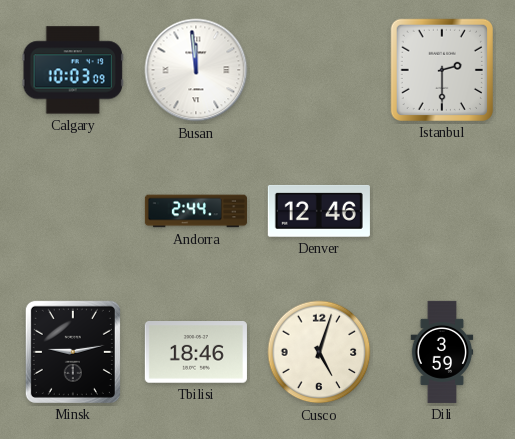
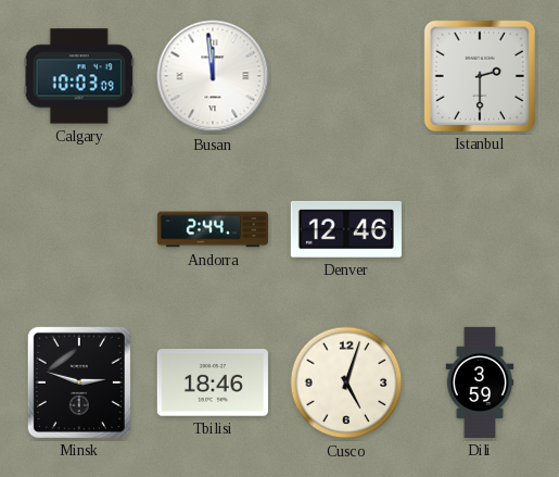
Minsk: 9:13 -> 2:48 (79, 382)
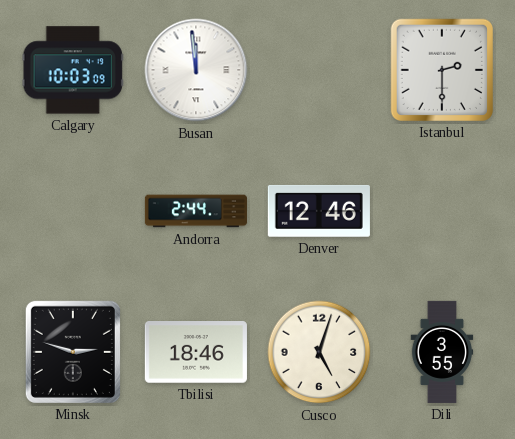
Dili: 3:59 -> 3:55 (442, 352)
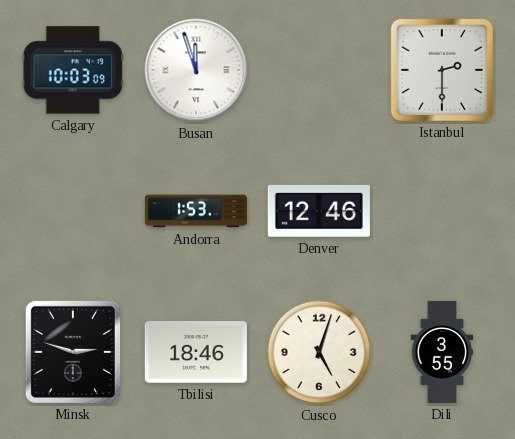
Busan: 11:59 -> 11:57 (196, 70)
Andorra: 2:44 -> 1:53 (196, 211)
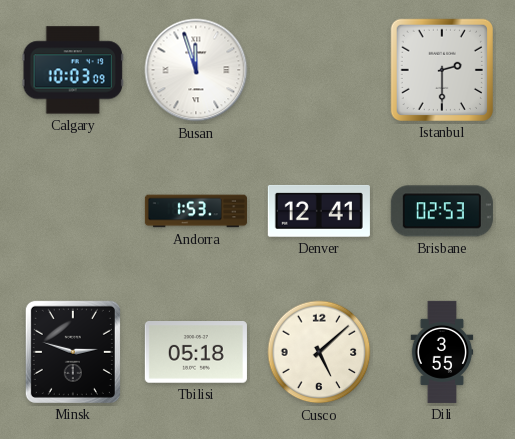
Denver: 12:46 -> 12:41 (319, 211)
Brisbane: none -> 02:53 (442, 211)
Tbilisi: 18:46 -> 05:18 (196, 352)
Cusco: 5:03 -> 5:08 (319, 352)
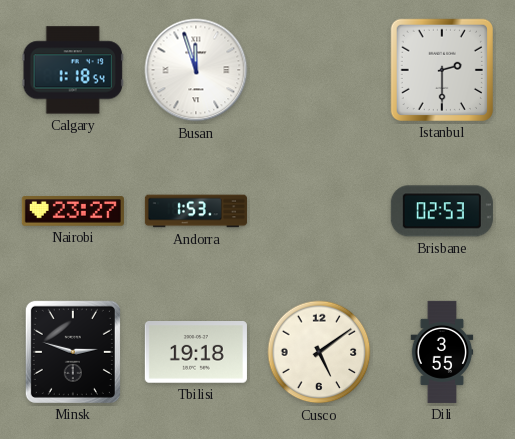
Calgary: 10:03 -> 1:18 (73, 70)
Nairobi: none -> 23:27 (73, 211)
Denver: 12:41 -> none (319, 211)
Tbilisi: 05:18 -> 19:18 (196, 352)
Cusco: 5:08 -> 5:09 (319, 352)
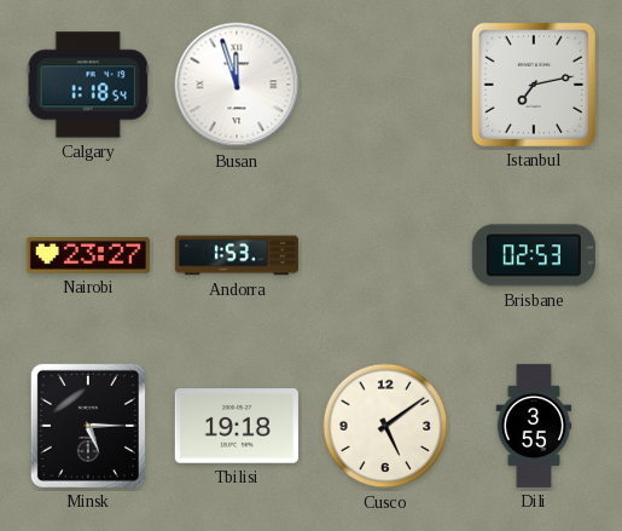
Istanbul: 2:30 -> 7:13 (534, 85)
Minsk: 2:48 -> 5:15 (88, 426)
